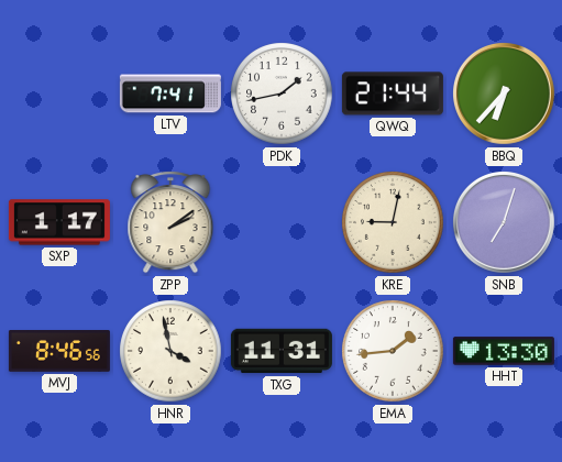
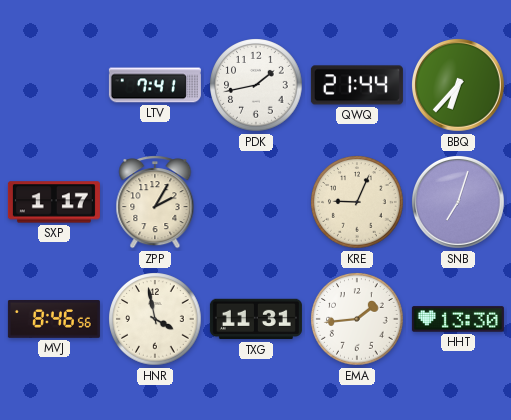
ZPP: 2:09 -> 2:05 (155, 202)
KRE: 9:02 -> 9:04 (357, 202)
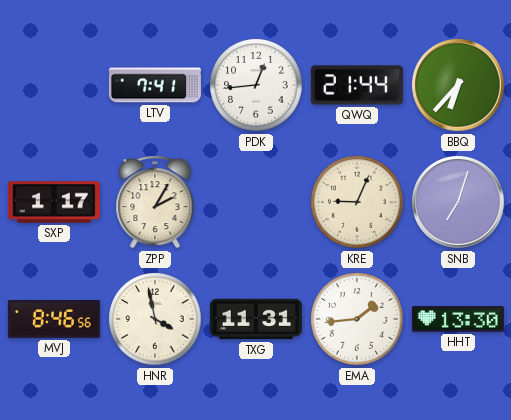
PDK: 1:43 -> 12:44 (256, 85)
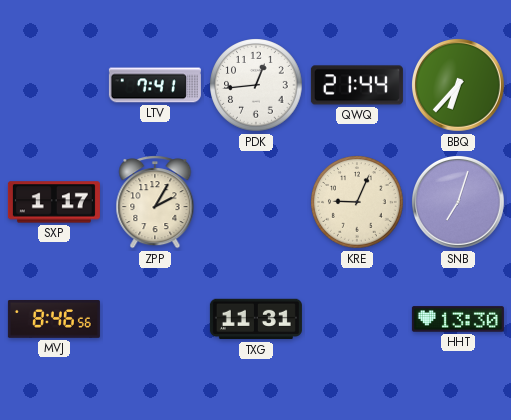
HNR: 3:58 -> none (155, 319)
EMA: 1:44 -> none (357, 319)
